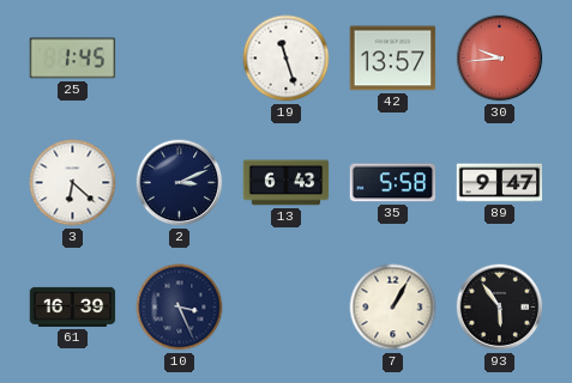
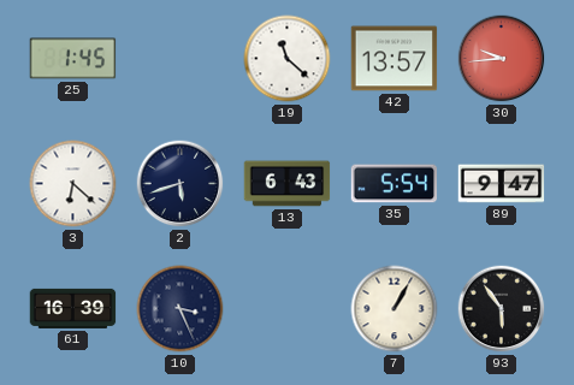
19: 11:27 -> 11:22 (288, 59)
2: 3:11 -> 5:42 (181, 184)
35: 5:58 -> 5:54 (395, 184)
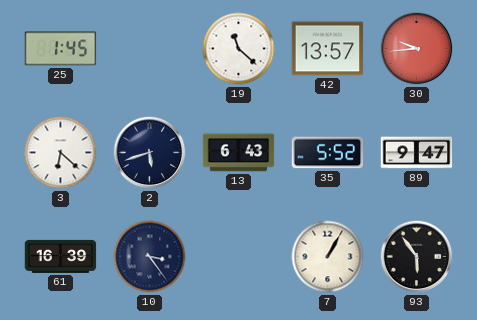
35: 5:54 -> 5:52 (328, 153)
10: 3:26 -> 3:24 (150, 257)
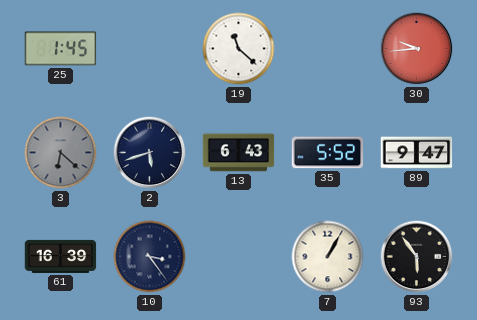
42: 13:57 -> none (328, 49)
3 dial: white -> grey (61, 153)
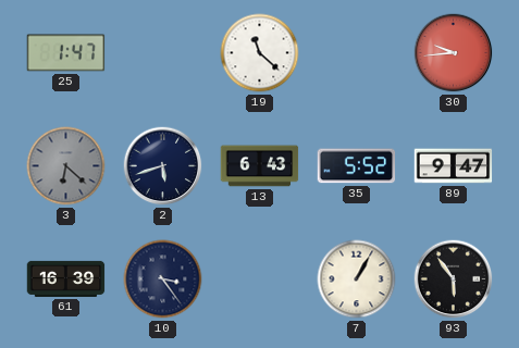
25: 1:45 -> 1:47 (66, 53)
